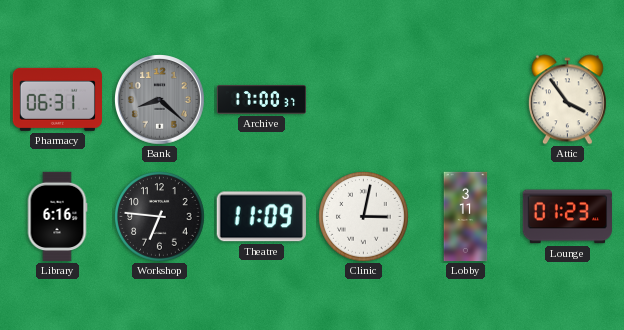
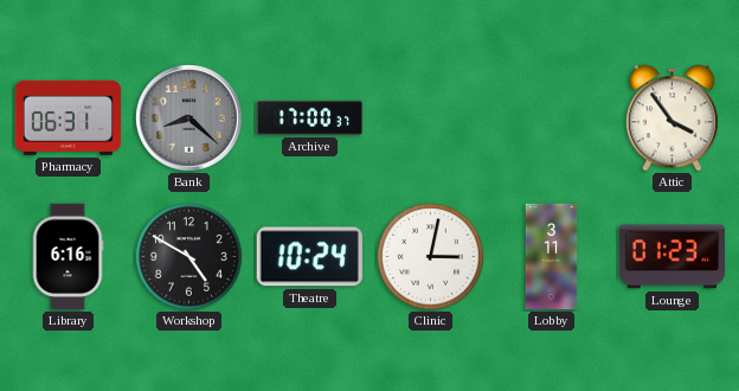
Workshop: 6:46 -> 4:50 (189, 257)
Theatre: 11:09 -> 10:24 (309, 257)
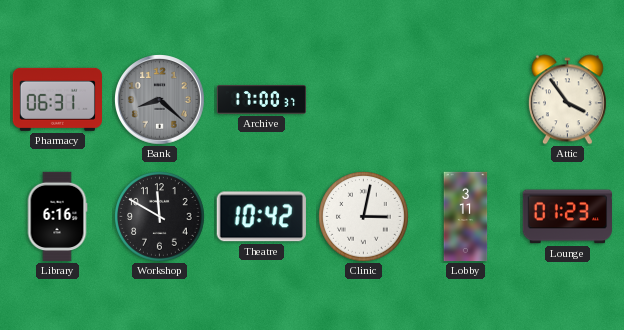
Workshop: 4:50 -> 11:50 (160, 217)
Theatre: 10:24 -> 10:42 (261, 217)
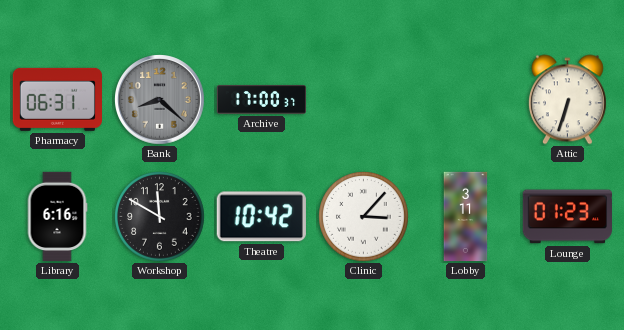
Attic: 3:54 -> 6:33 (567, 100)
Clinic: 3:02 -> 3:07 (364, 217)
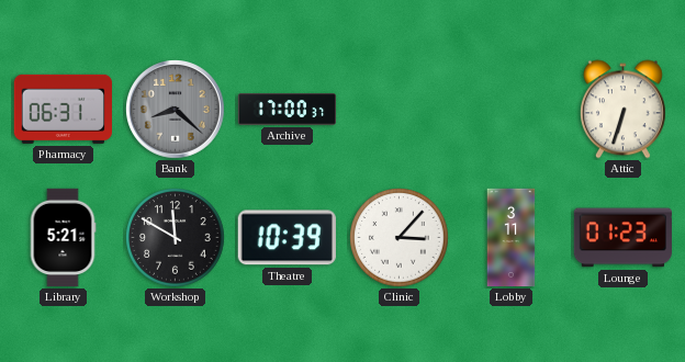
Library: 6:16 -> 5:21 (63, 238)
Theatre: 10:42 -> 10:39 (287, 238)
